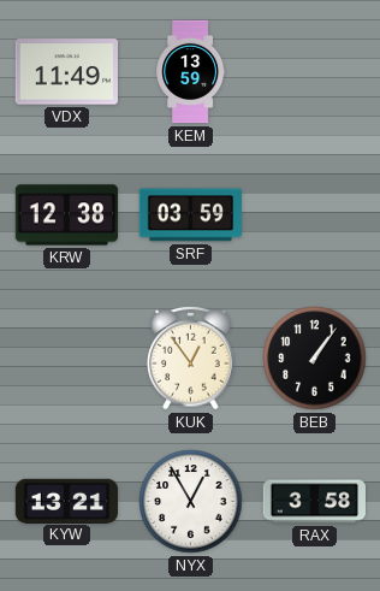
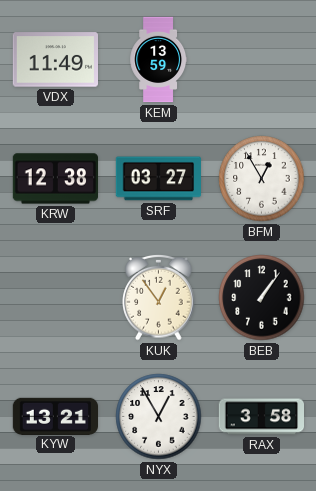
SRF: 03:59 -> 03:27 (158, 179)
BFM: none -> 12:55 (262, 179)
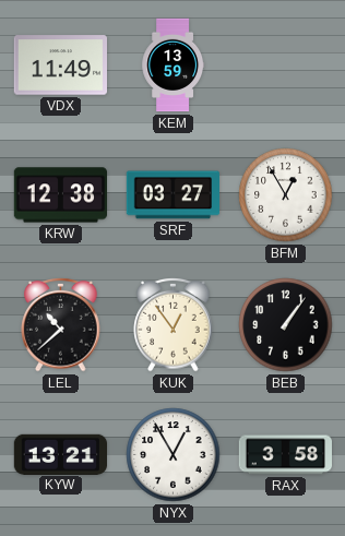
LEL: none -> 10:38 (61, 324)
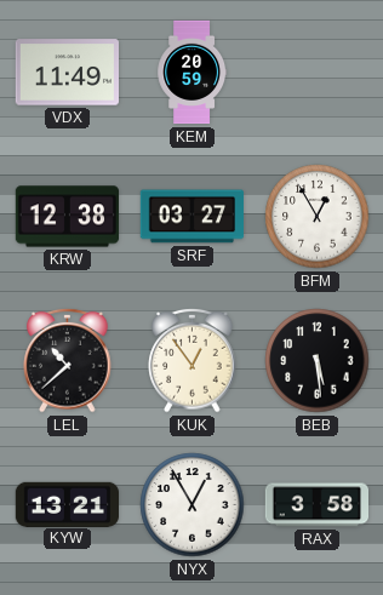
KEM: 13:59 -> 20:59 (191, 73)
BEB: 1:06 -> 5:29 (318, 361)
